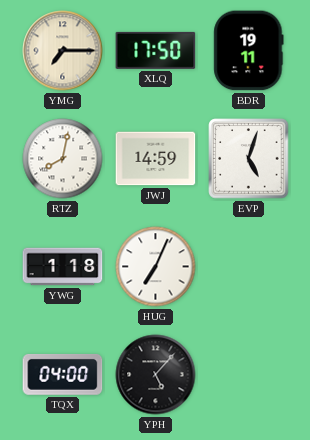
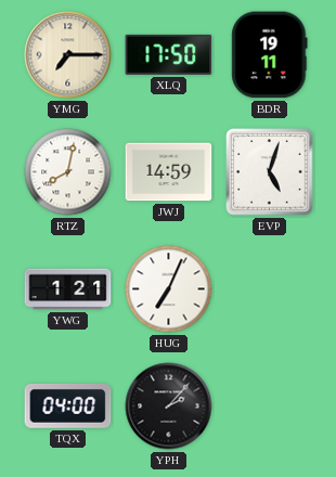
YWG: 1:18 -> 1:21 (68, 289)
YPH: 5:07 -> 2:07 (169, 407)
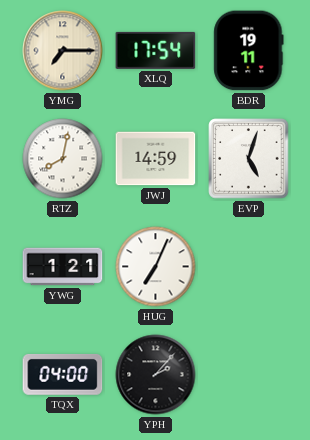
XLQ: 17:50 -> 17:54 (156, 50)
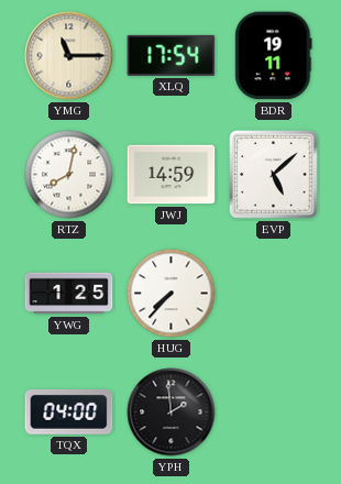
YMG: 7:15 -> 11:15 (69, 56)
EVP: 5:03 -> 5:08 (274, 175)
YWG: 1:21 -> 1:25 (69, 294)
HUG: 7:04 -> 7:37 (172, 294)
YPH: 2:07 -> 1:59 (172, 413)
